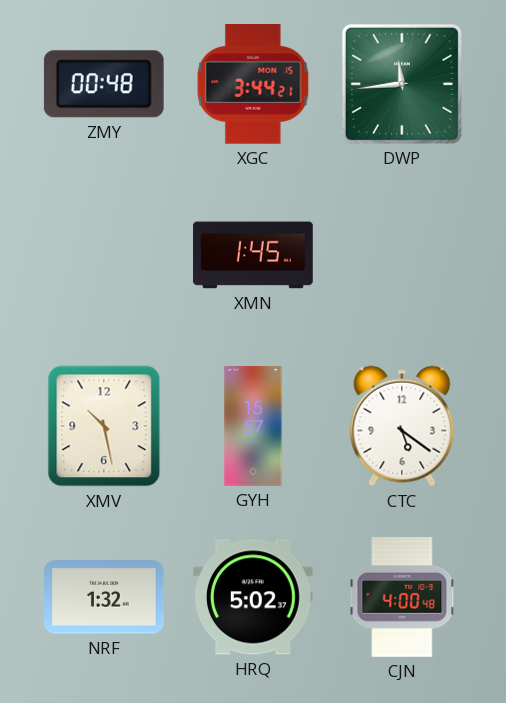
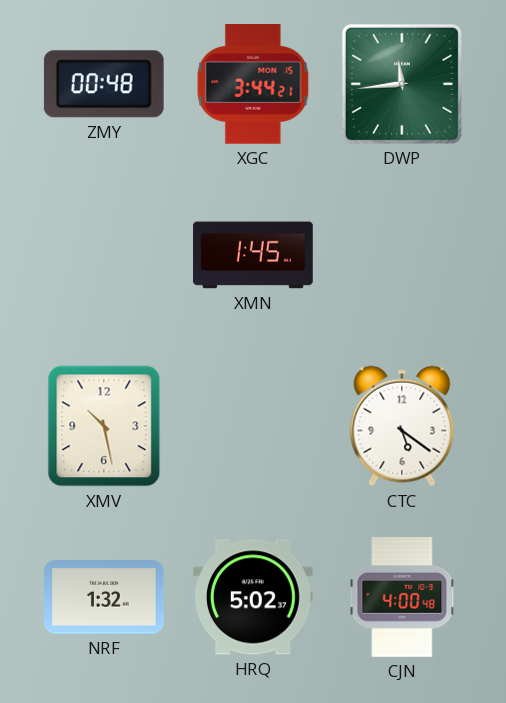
GYH: 15:57 -> none (253, 426)
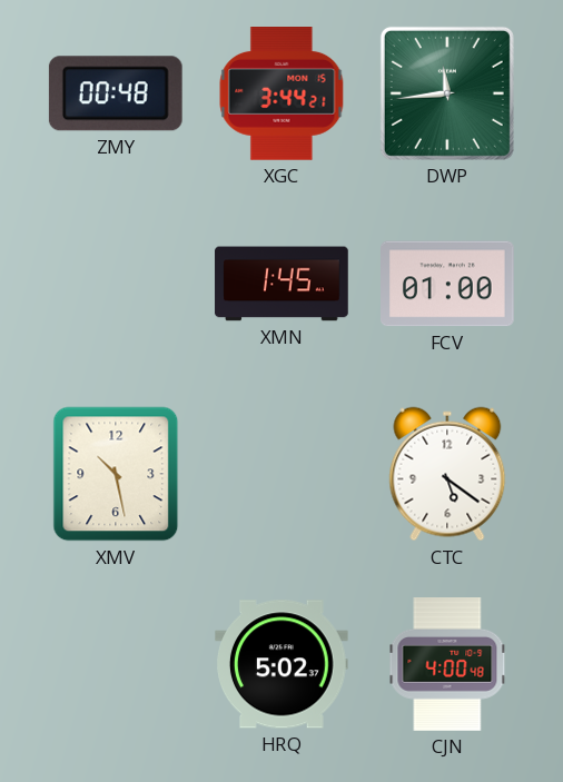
FCV: none -> 01:00 (448, 284)
NRF: 1:32 -> none (104, 597)
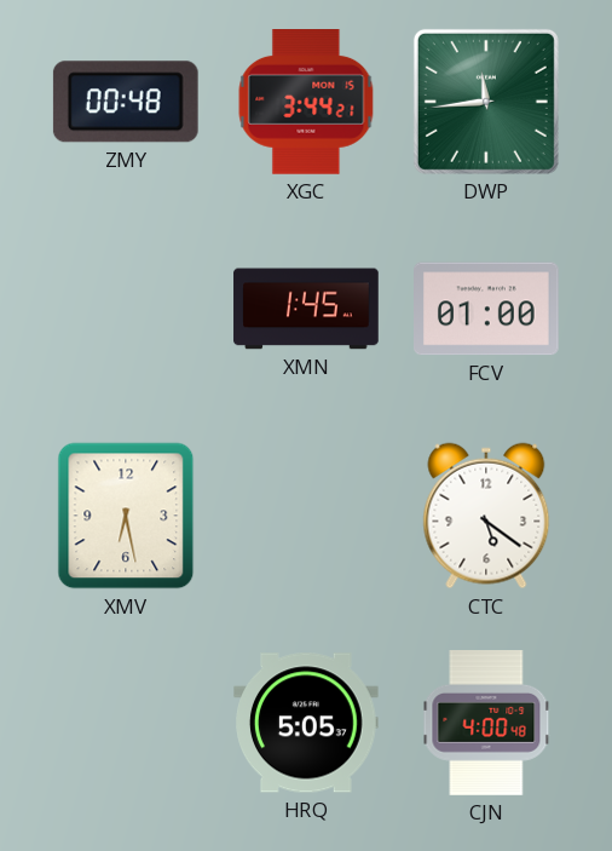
XMV: 10:28 -> 6:28 (126, 516)
HRQ: 5:02 -> 5:05 (307, 723)
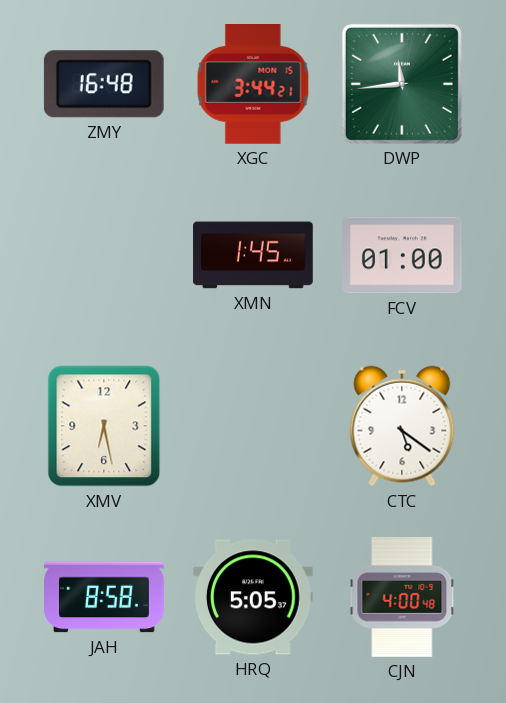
ZMY: 00:48 -> 16:48 (104, 84)
JAH: none -> 8:58 (104, 597)
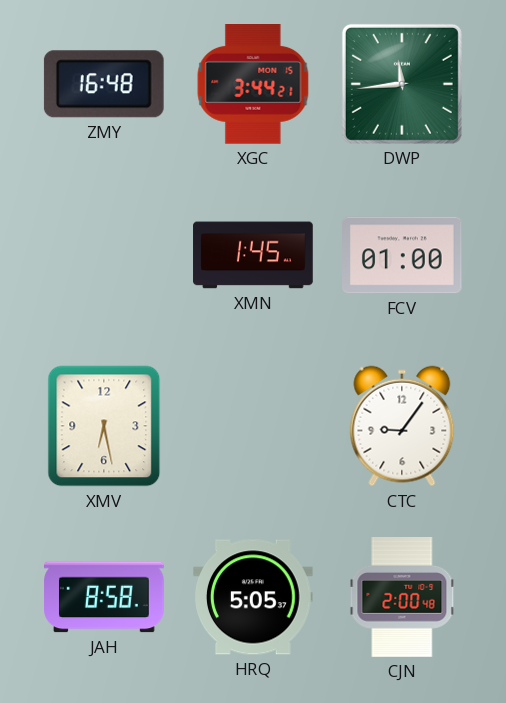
CTC: 5:21 -> 9:06 (402, 426)
CJN: 4:00 -> 2:00 (402, 597)
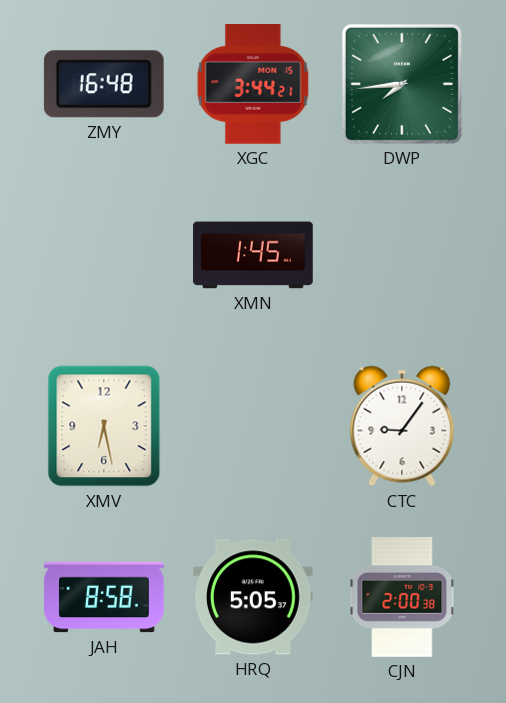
DWP: 11:44 -> 7:44 (402, 84)
FCV: 01:00 -> none (403, 255)
CJN: 2:00:48 -> 2:00:38 (402, 597)
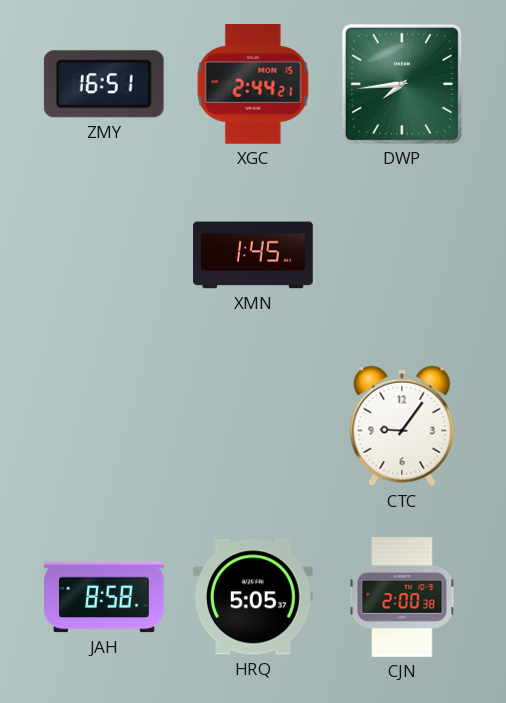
ZMY: 16:48 -> 16:51 (104, 84)
XGC: 3:44 -> 2:44 (253, 85)
XMV: 6:28 -> none (104, 426)
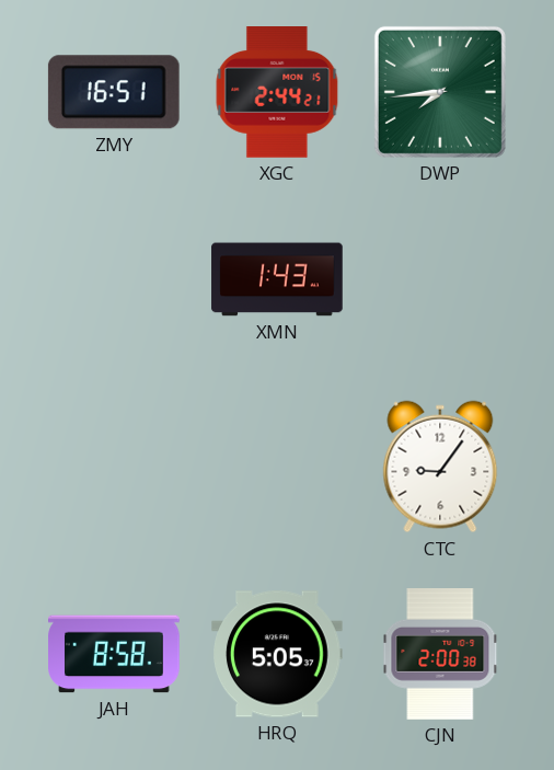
XMN: 1:45 -> 1:43 (277, 279)
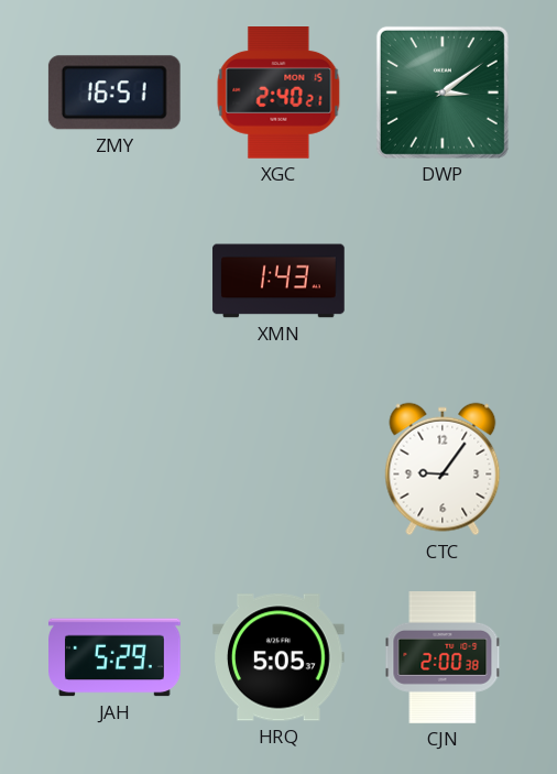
XGC: 2:44 -> 2:40 (278, 94)
DWP: 7:44 -> 3:09 (443, 92)
JAH: 8:58 -> 5:29 (114, 657)
